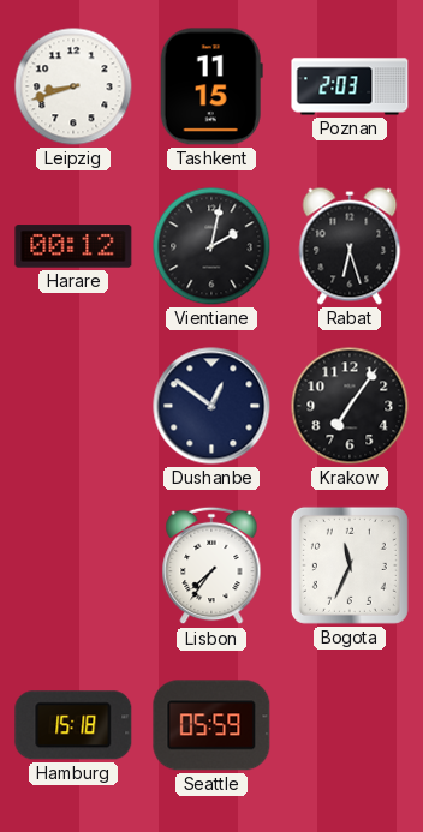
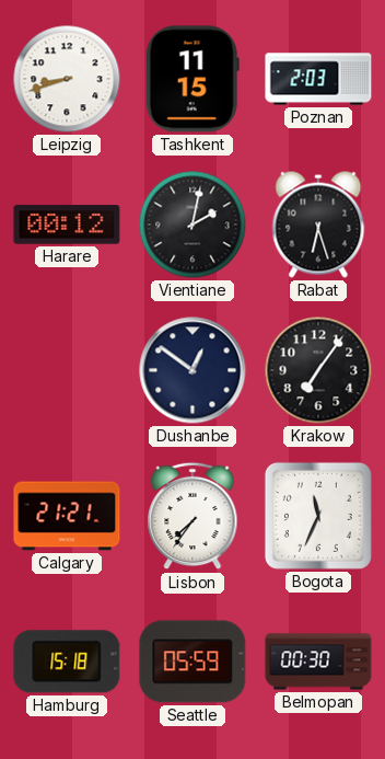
Calgary: none -> 21:21 (67, 516)
Belmopan: none -> 00:30 (318, 662)
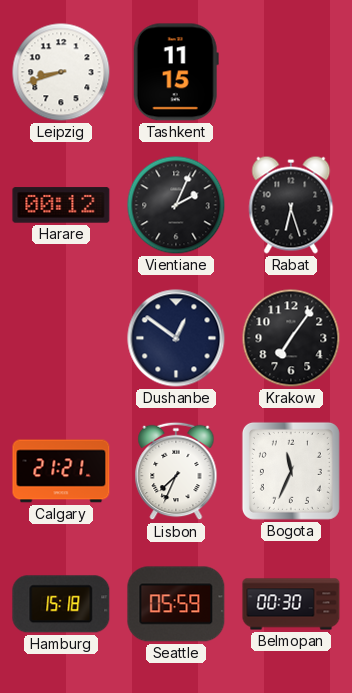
Poznan: 2:03 -> none (318, 79)
Vientiane: 2:02 -> 2:04 (176, 205)
Lisbon: 7:36 -> 7:34 (176, 471)
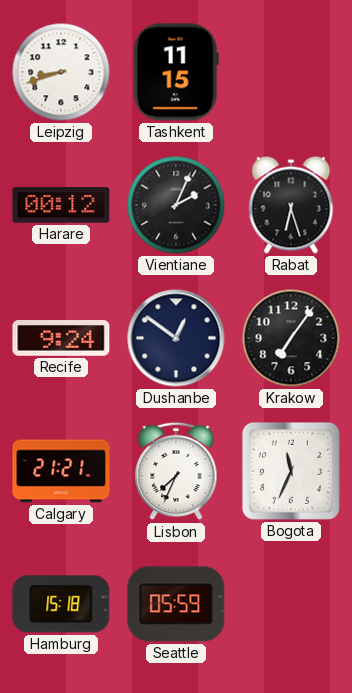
Recife: none -> 9:24 (61, 339)
Belmopan: 00:30 -> none (291, 604)
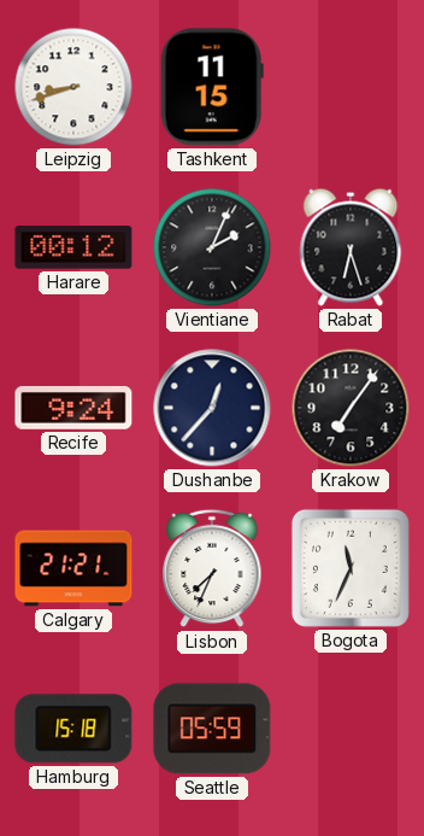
Dushanbe: 12:51 -> 12:37 (212, 408)
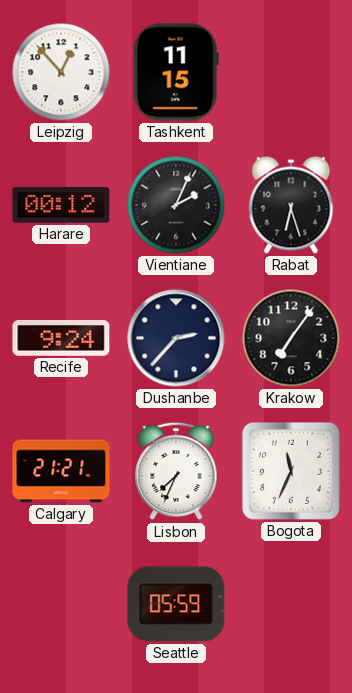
Leipzig: 8:42 -> 12:53 (61, 72)
Dushanbe: 12:37 -> 2:37 (176, 338)
Hamburg: 15:18 -> none (73, 729)
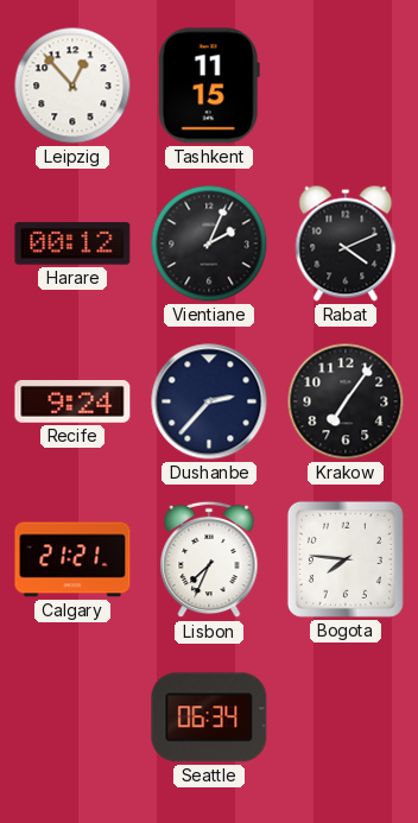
Rabat: 6:27 -> 4:11 (346, 243)
Bogota: 11:34 -> 7:46 (346, 559)
Seattle: 05:59 -> 06:34 (209, 717)
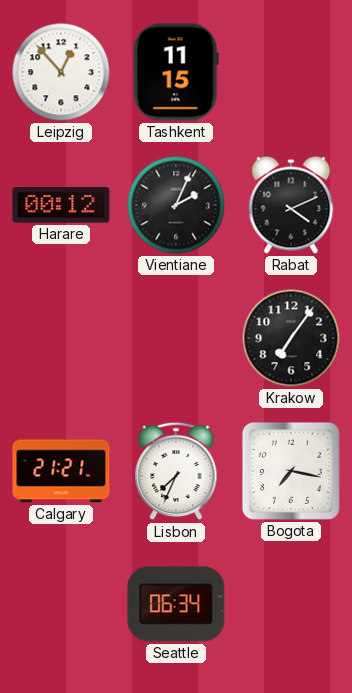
Recife: 9:24 -> none (72, 403)
Dushanbe: 2:37 -> none (209, 401)
Bogota: 7:46 -> 7:17 (291, 471)
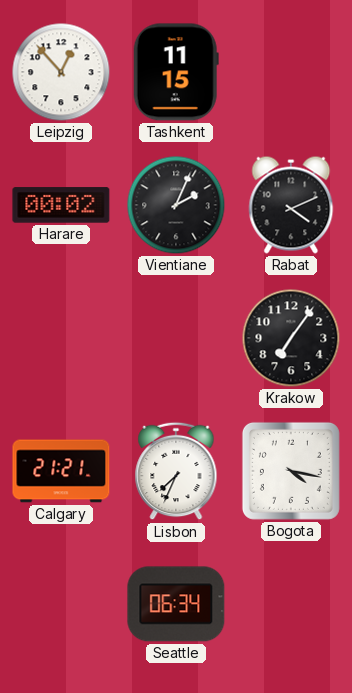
Harare: 00:12 -> 00:02 (61, 205)
Bogota: 7:17 -> 4:17 (291, 471)
